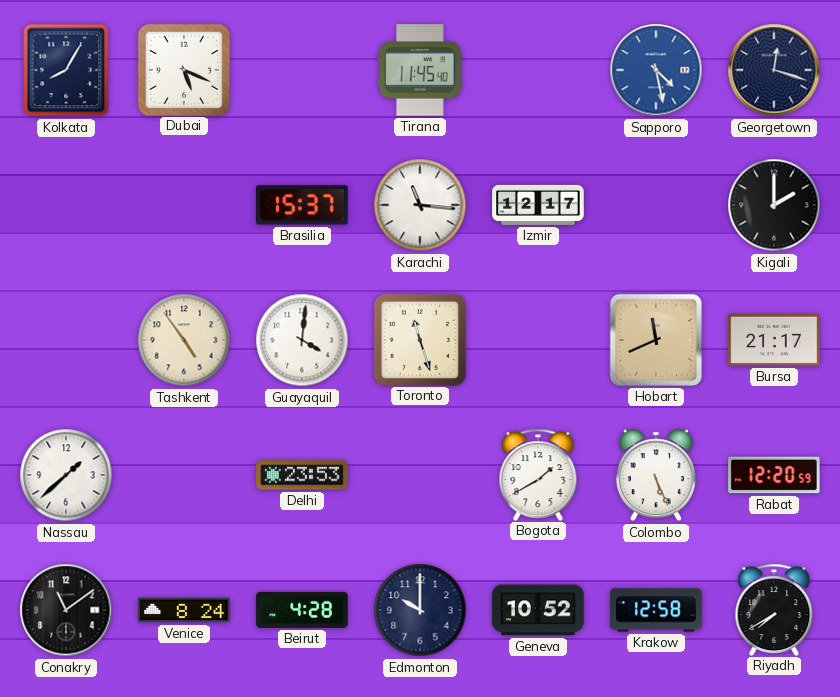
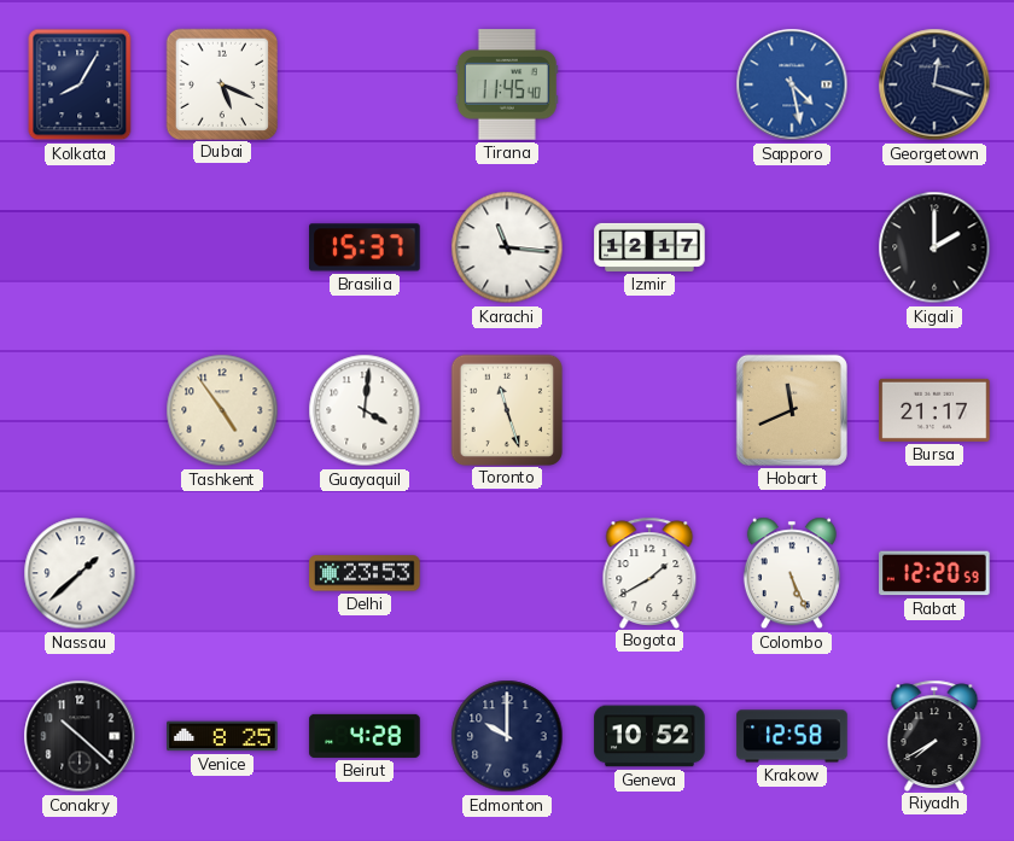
Conakry: 11:09 -> 10:22 (80, 736)
Venice: 8:24 -> 8:25 (222, 736)
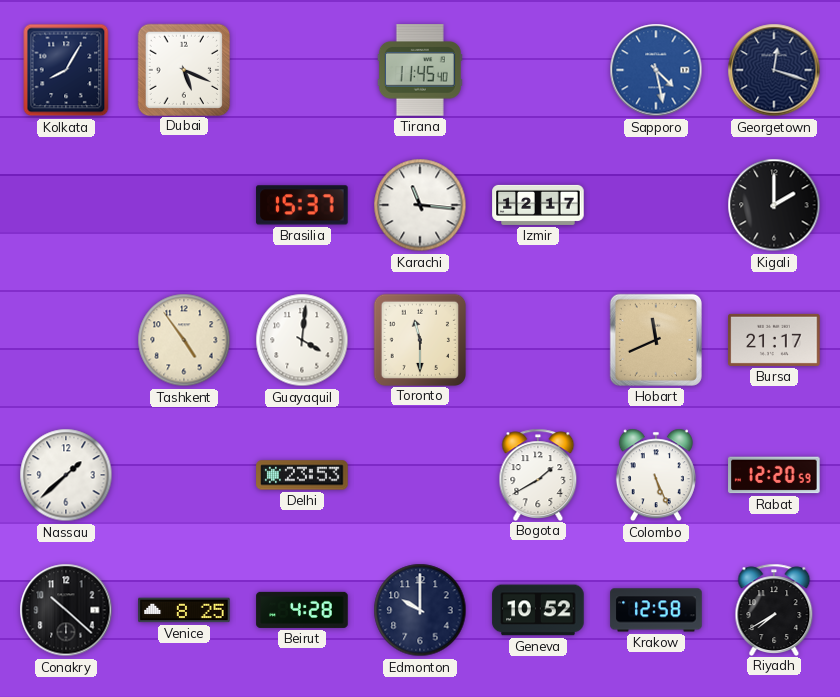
Toronto: 11:27 -> 11:30 (419, 339)
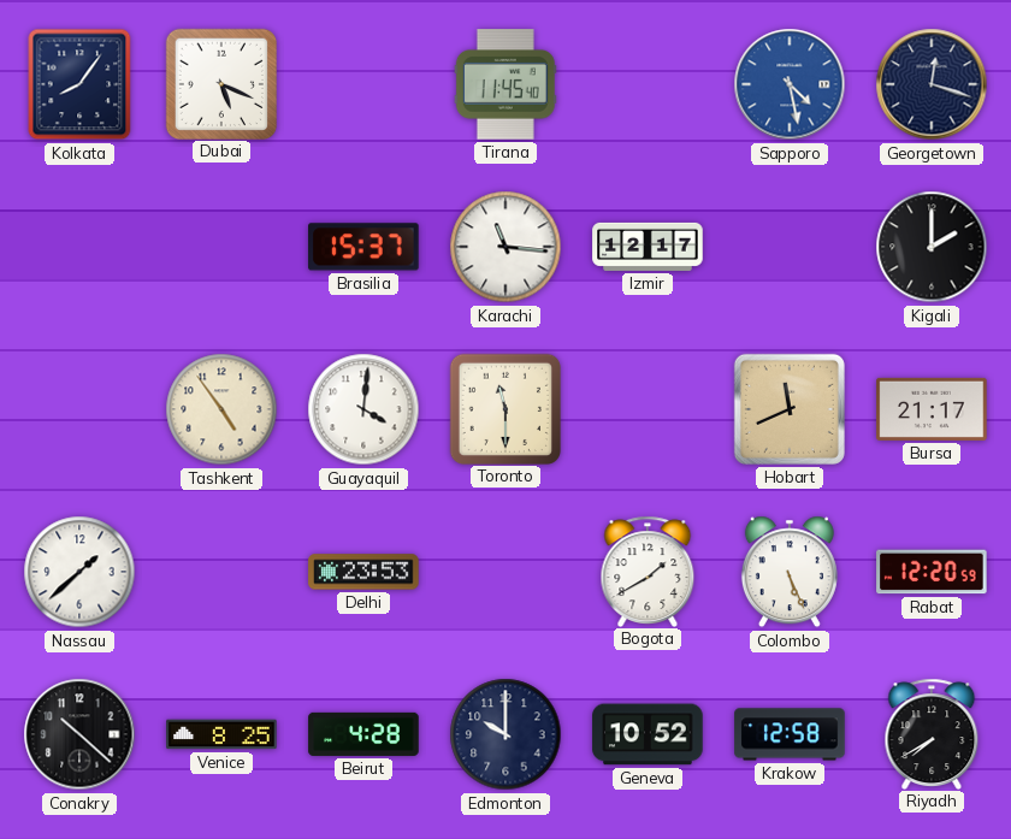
Kolkata: 8:05 -> 8:06 (79, 84)
